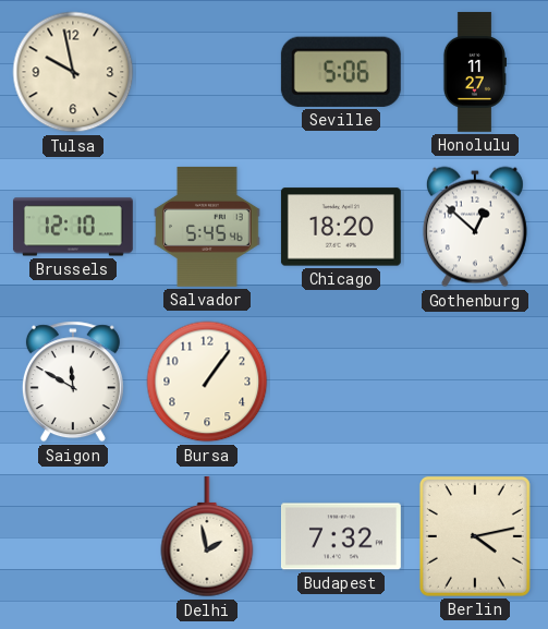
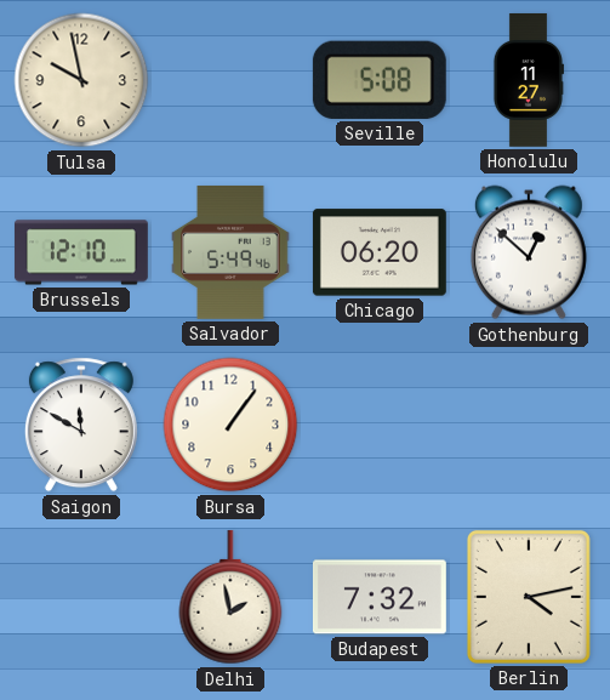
Seville: 5:06 -> 5:08 (380, 80)
Salvador: 5:45 -> 5:49 (230, 252)
Chicago: 18:20 -> 06:20 (380, 252)
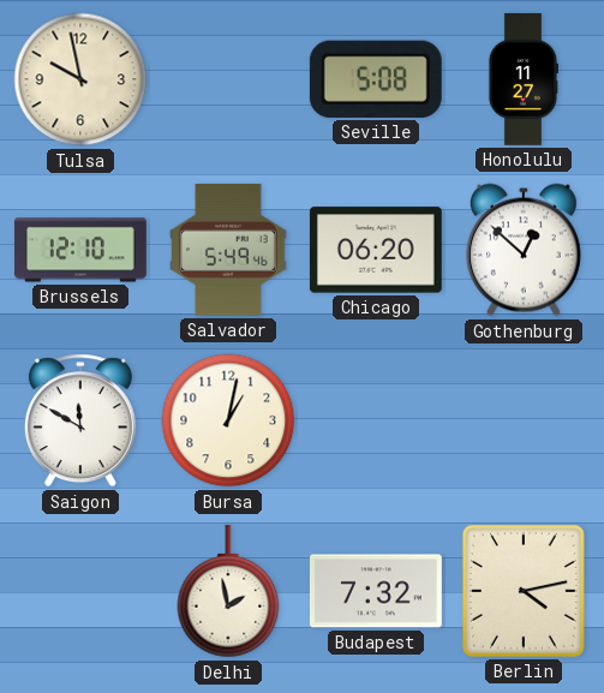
Bursa: 1:06 -> 1:02 (228, 420)
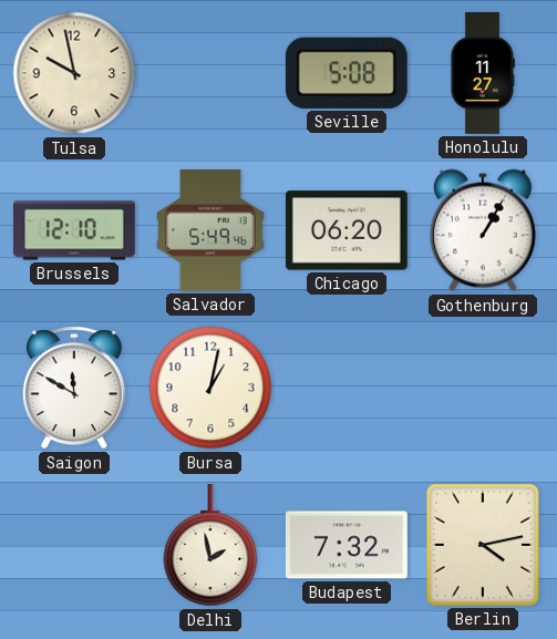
Gothenburg: 12:52 -> 1:05 (483, 230)
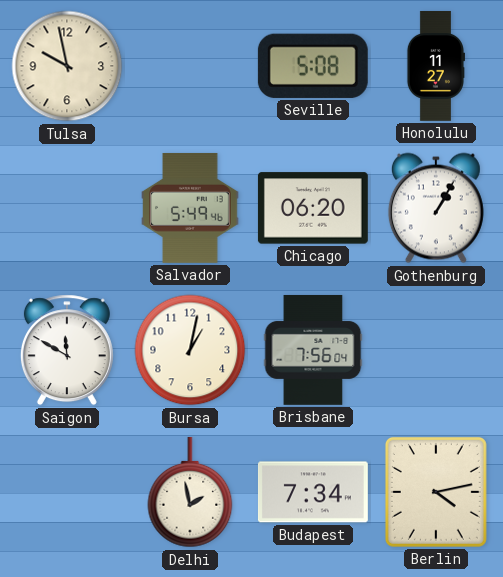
Brussels: 12:10 -> none (74, 230)
Brisbane: none -> 7:56 (313, 350)
Budapest: 7:32 -> 7:34 (313, 492)
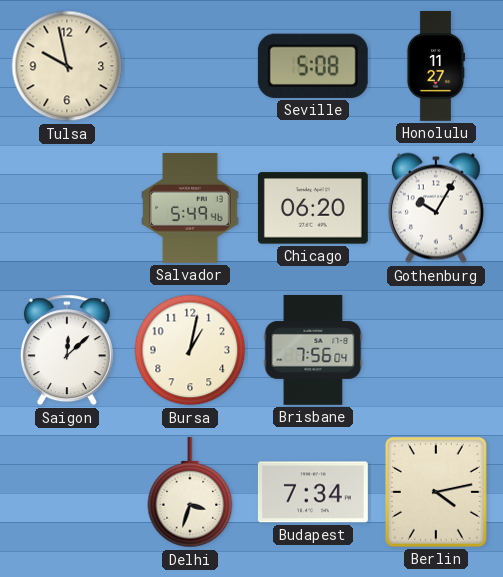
Gothenburg: 1:05 -> 10:05 (436, 208)
Saigon: 11:50 -> 12:08 (67, 350)
Delhi: 1:58 -> 3:33 (190, 492)
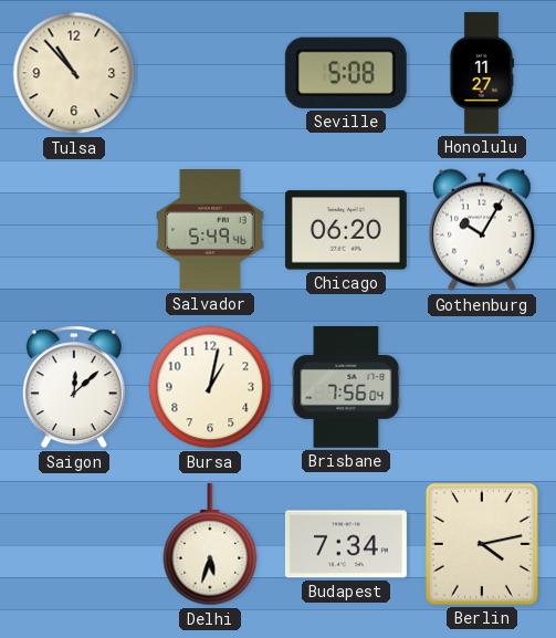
Tulsa: 9:58 -> 10:53 (74, 73)
Delhi: 3:33 -> 5:33 (210, 544)
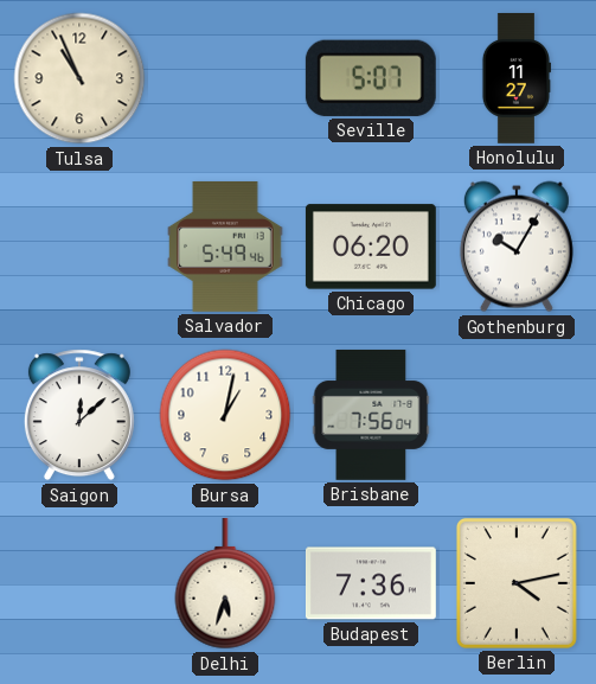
Tulsa: 10:53 -> 10:56 (79, 78)
Seville: 5:08 -> 5:07 (371, 78)
Budapest: 7:34 -> 7:36 (371, 583)
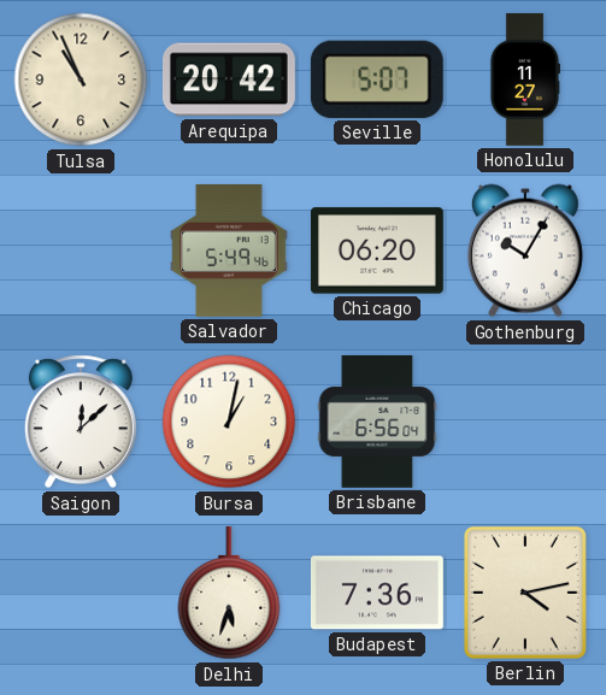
Arequipa: none -> 20:42 (229, 79)
Brisbane: 7:56 -> 6:56 (377, 422)
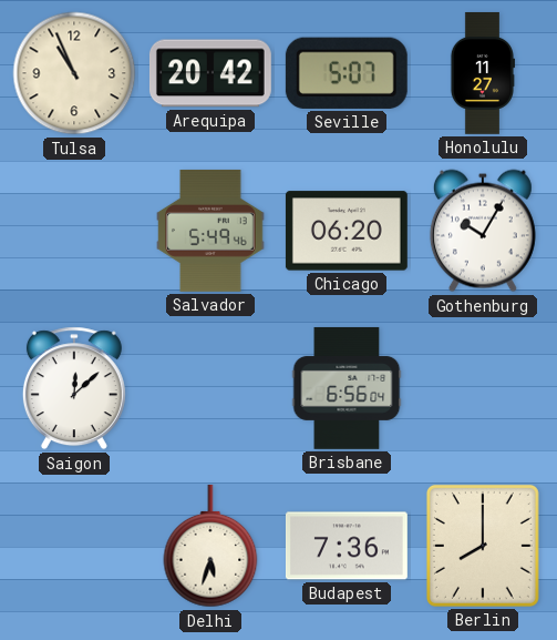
Bursa: 1:02 -> none (229, 422)
Berlin: 4:13 -> 8:00 (483, 546)
